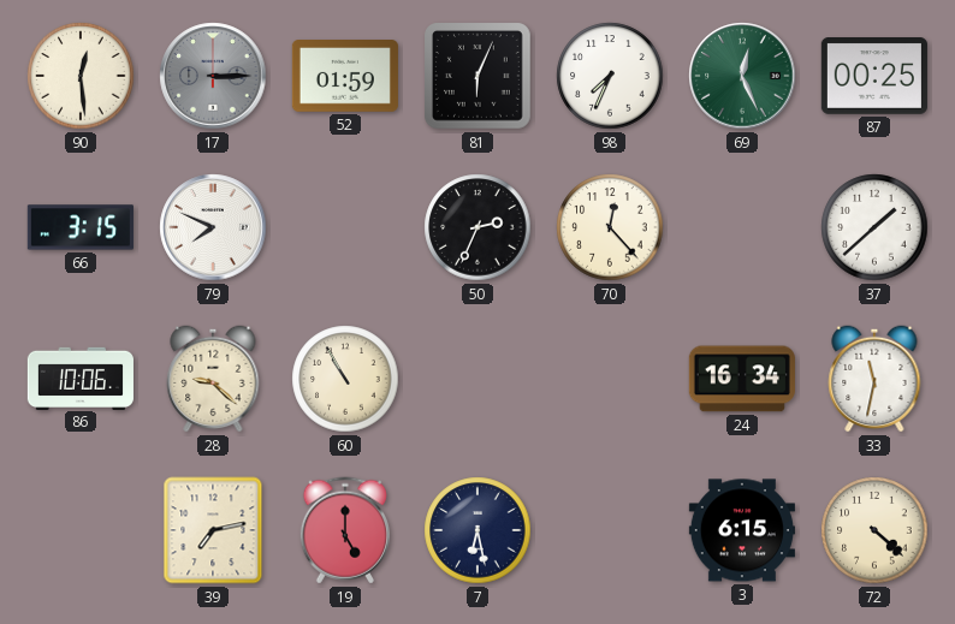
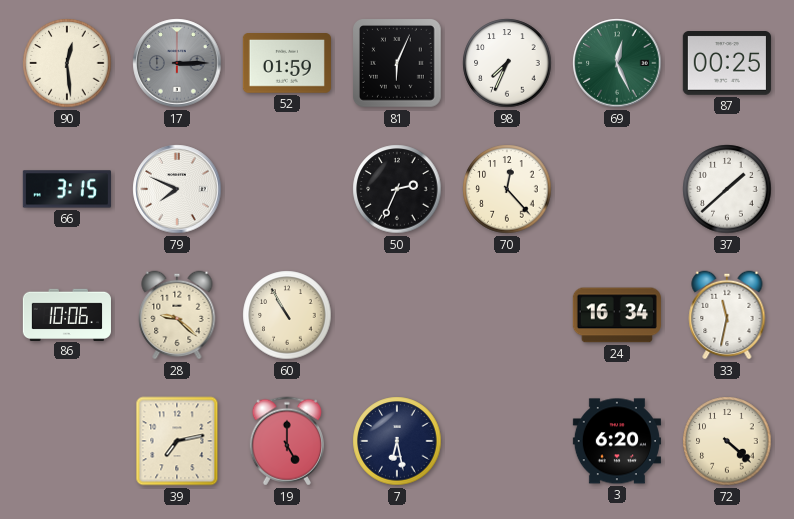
3: 6:15 -> 6:20 (617, 441)
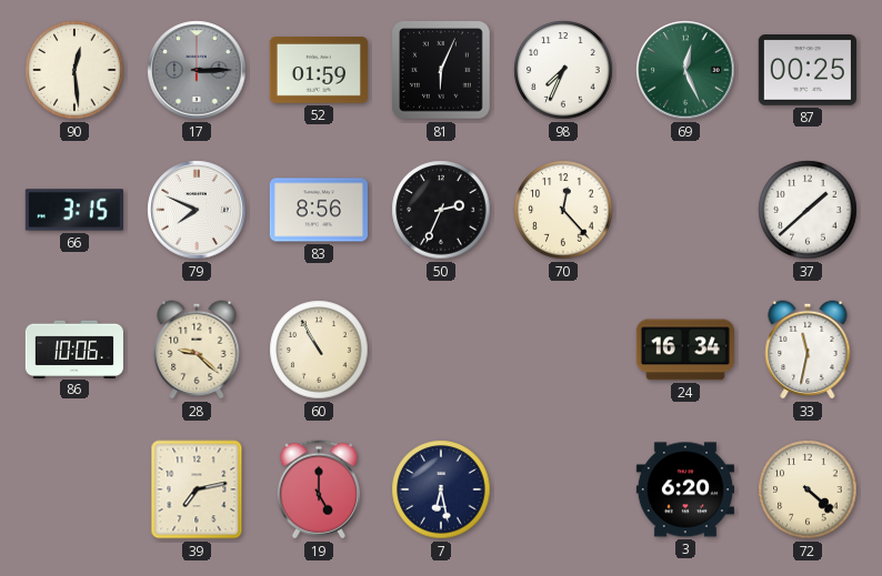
83: none -> 8:56 (319, 210)
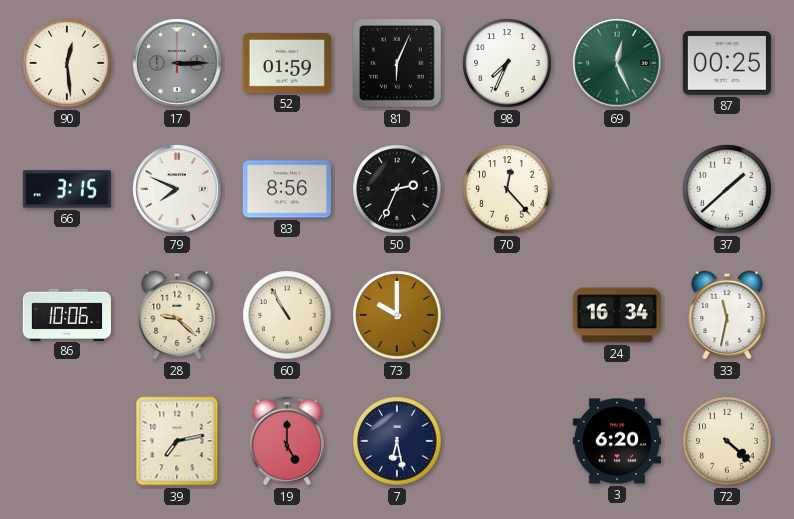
73: none -> 10:00 (397, 315)
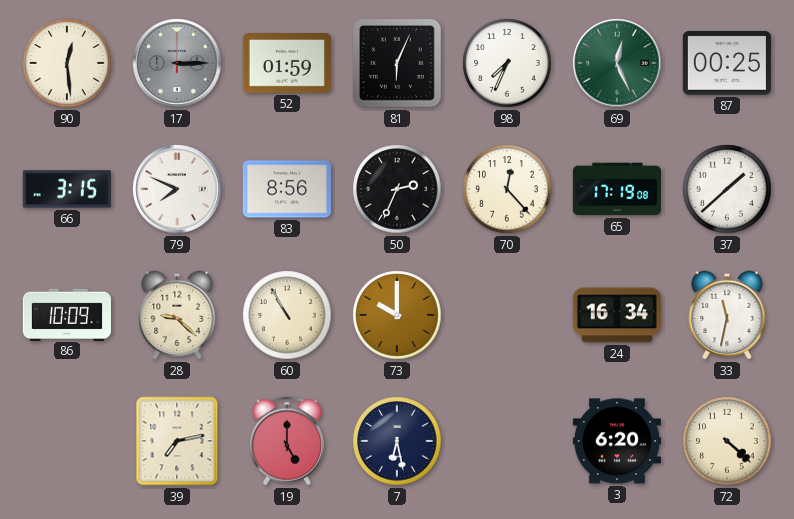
65: none -> 17:19 (617, 189)
86: 10:06 -> 10:09 (67, 314)
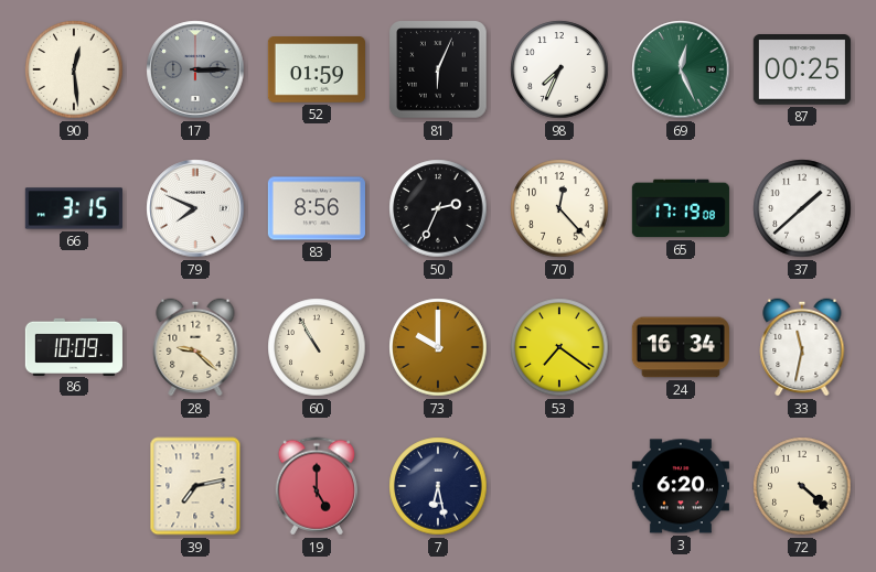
53: none -> 7:21 (559, 347)
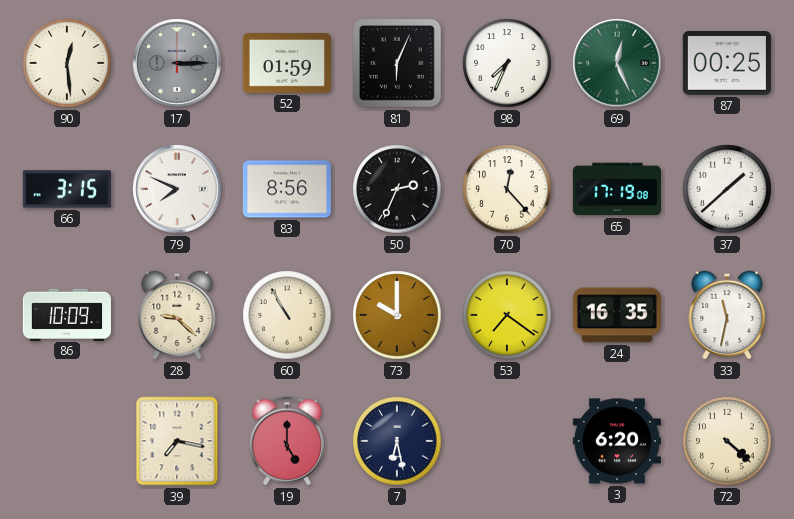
24: 16:34 -> 16:35 (617, 315)
39: 7:13 -> 7:17 (177, 441)
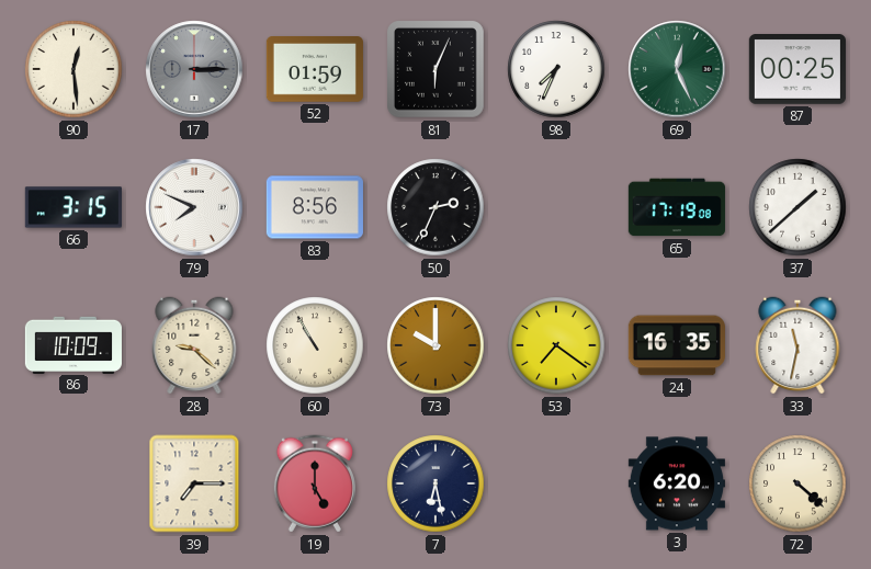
70: 12:23 -> none (507, 189)
39: 7:17 -> 7:15 (194, 483)
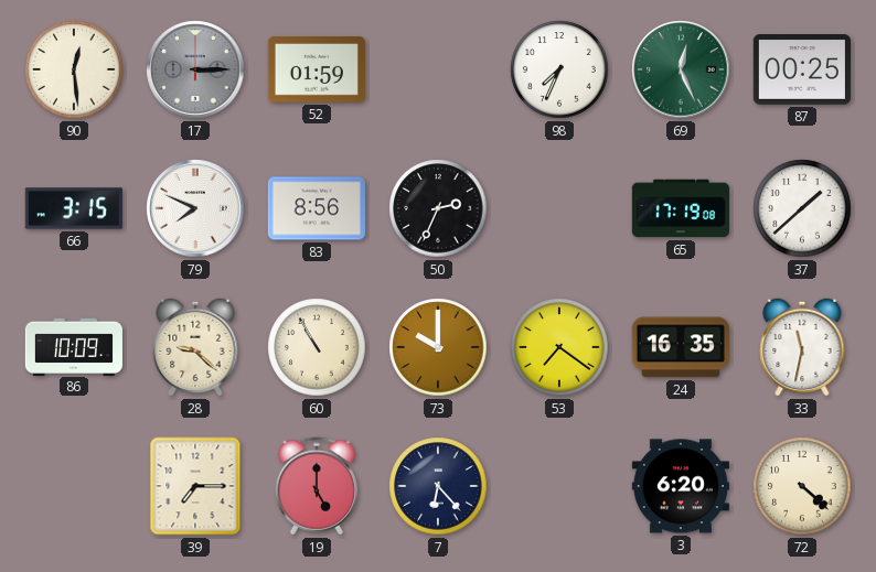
81: 6:04 -> none (437, 70)
7: 6:28 -> 6:23 (438, 486)
